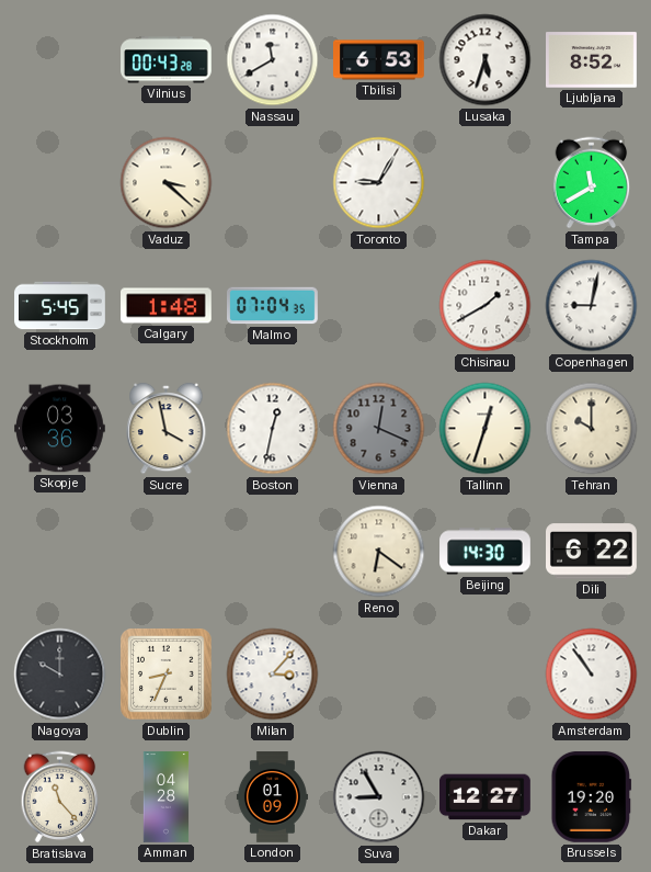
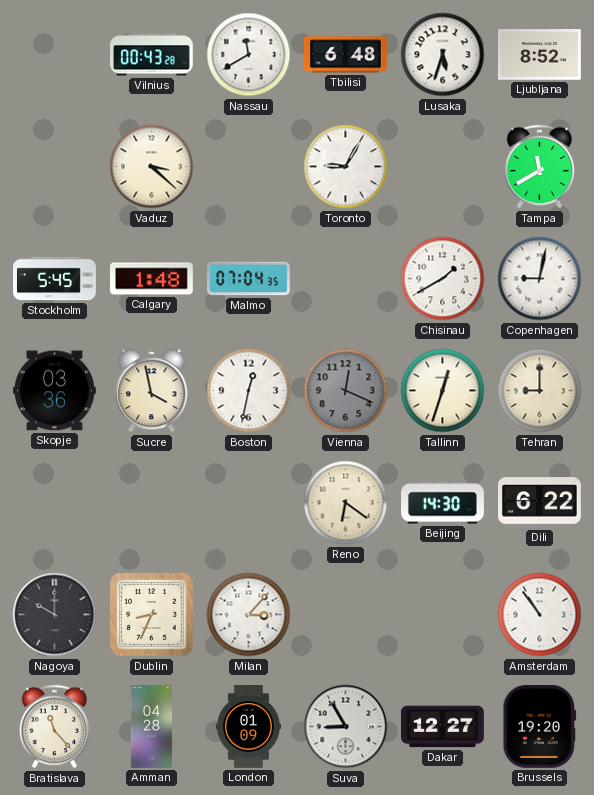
Tbilisi: 6:53 -> 6:48 (346, 55)
Tehran: 10:00 -> 9:00 (540, 391)
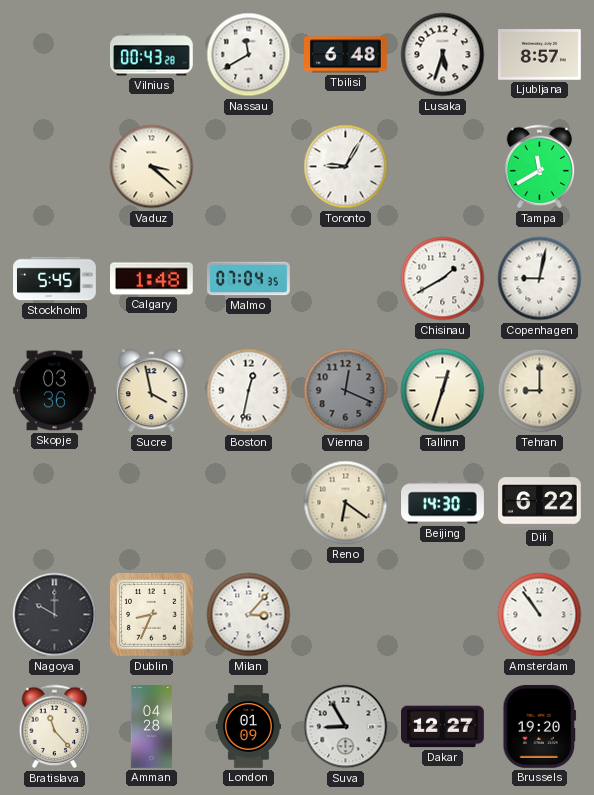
Ljubljana: 8:52 -> 8:57 (540, 55)
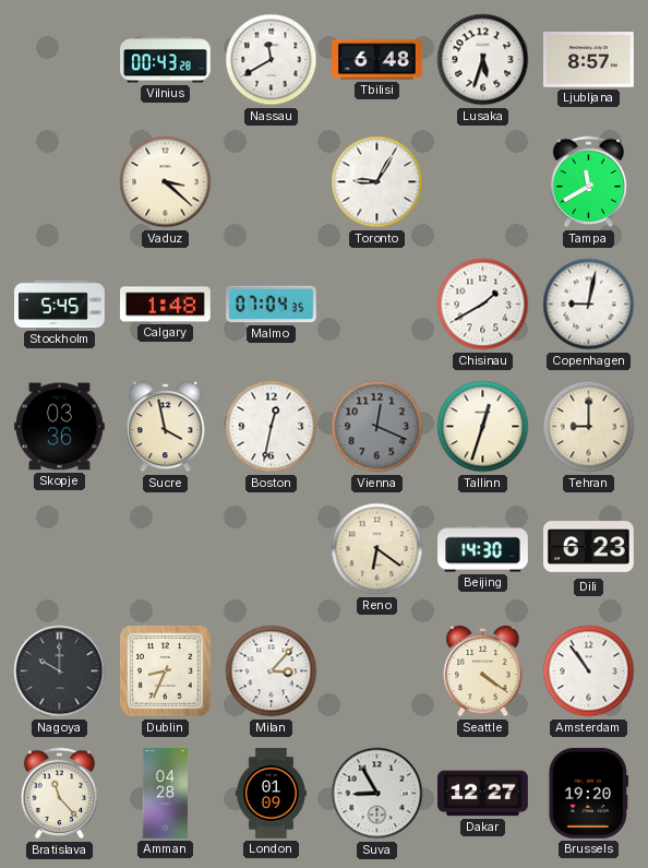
Dili: 6:22 -> 6:23 (589, 549)
Seattle: none -> 4:21 (483, 671)
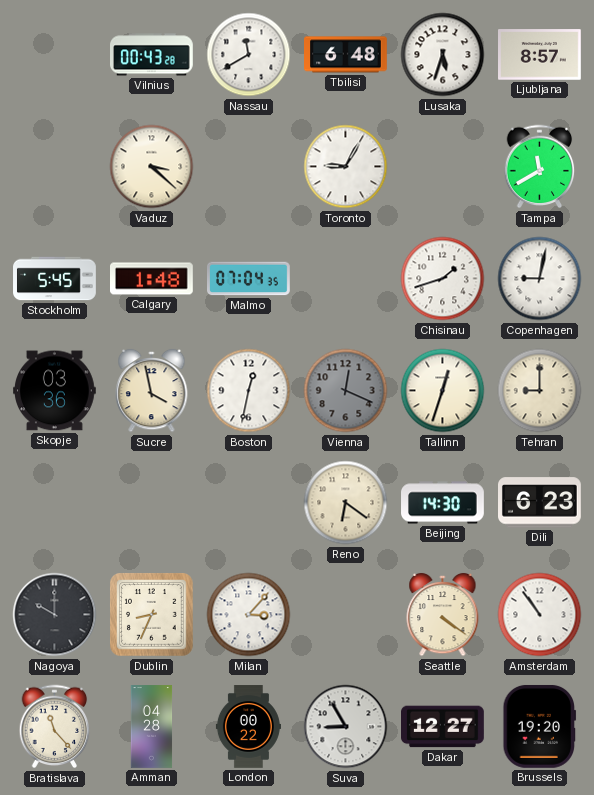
Chisinau: 1:40 -> 1:42 (443, 279)
London: 01:09 -> 00:22 (248, 727)
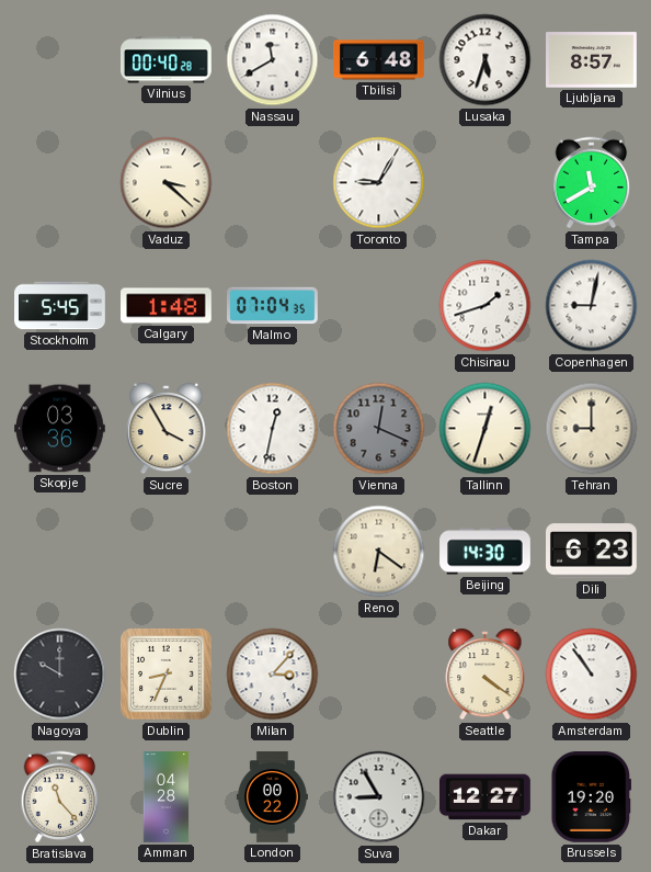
Vilnius: 00:43 -> 00:40 (167, 60)
Sucre: 3:58 -> 3:55 (167, 429)
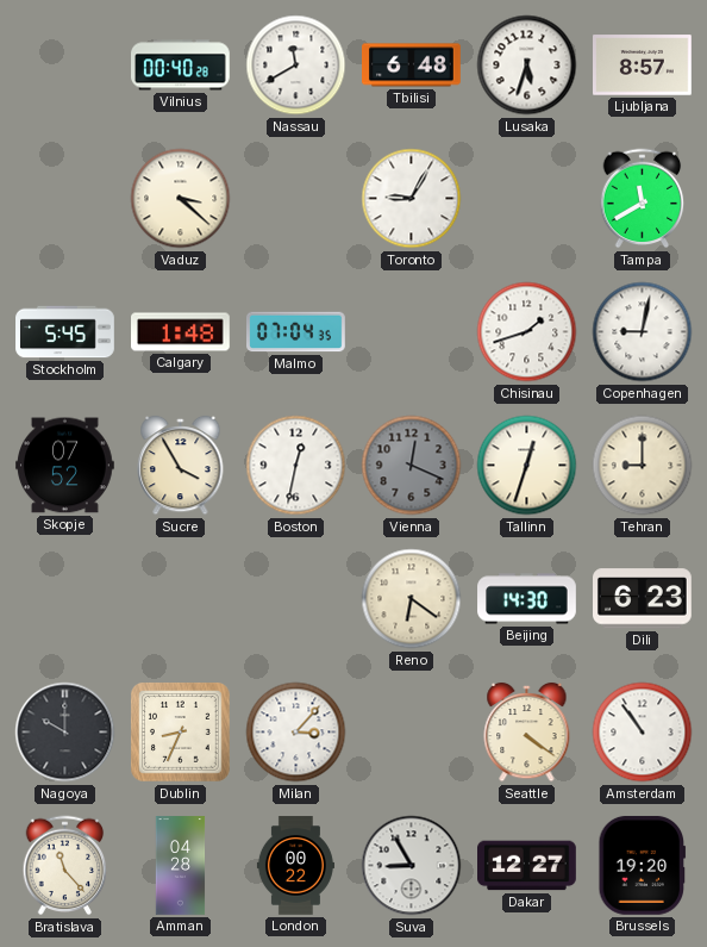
Skopje: 03:36 -> 07:52 (65, 466)
